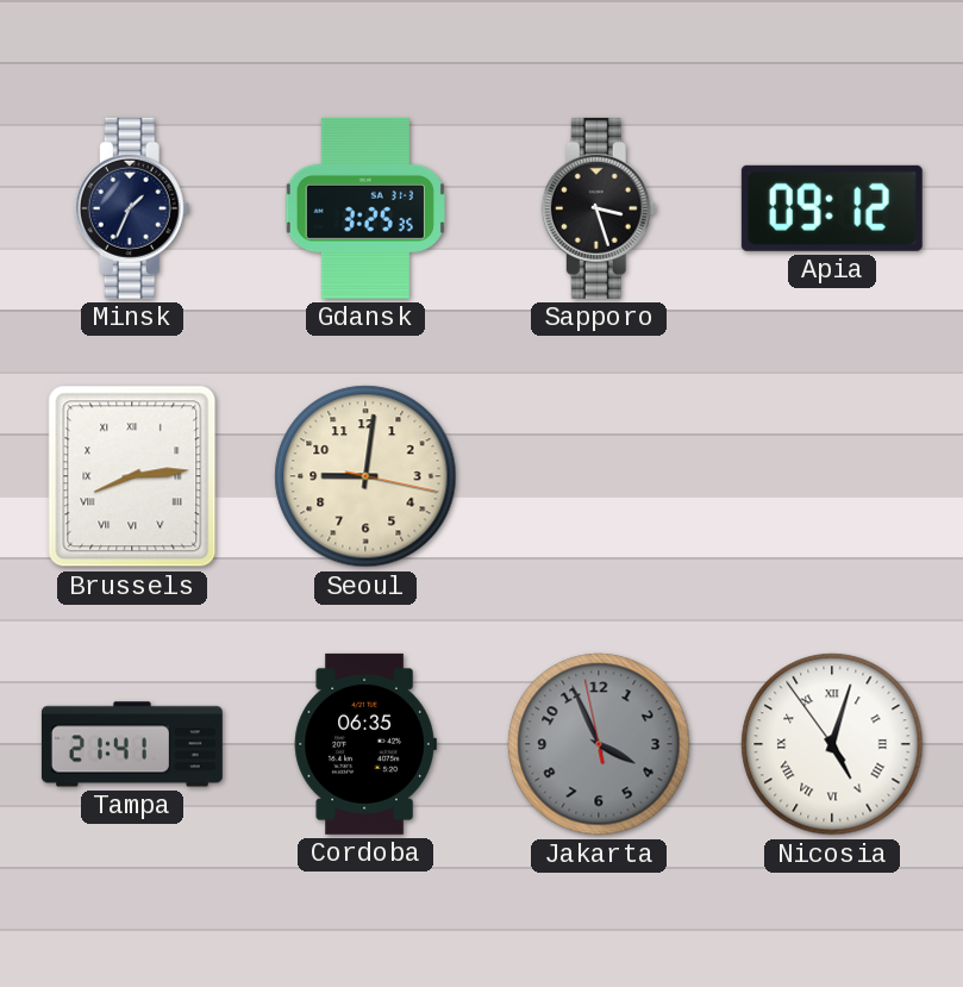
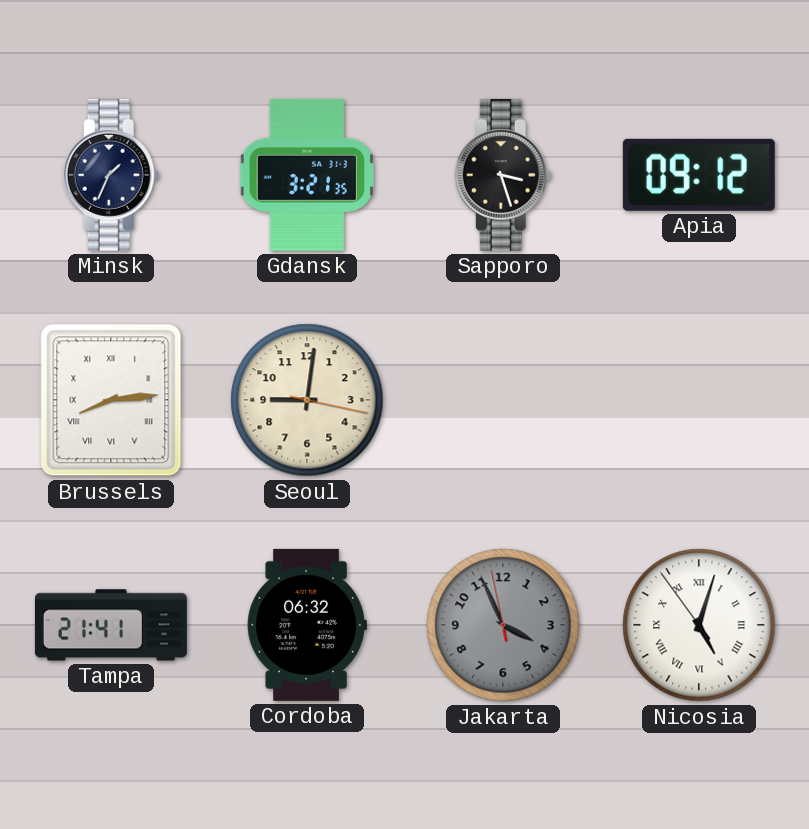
Gdansk: 3:25 -> 3:21 (307, 175)
Cordoba: 06:35 -> 06:32 (307, 625)
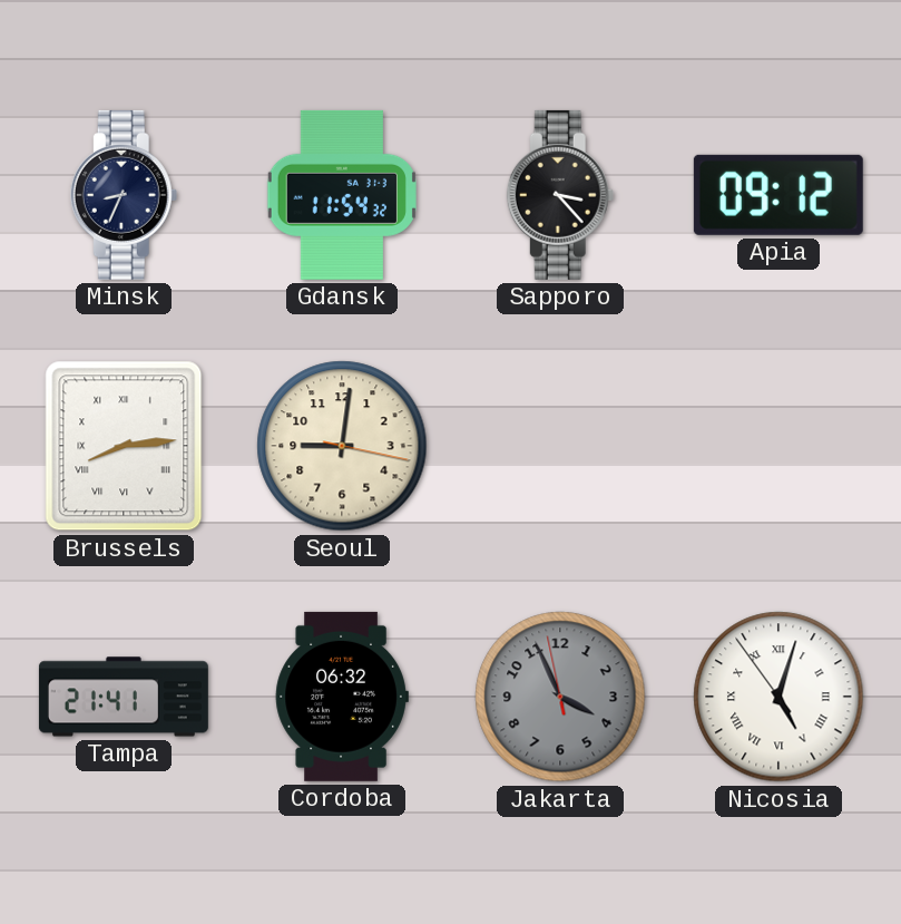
Minsk: 1:34 -> 8:34 (124, 195)
Gdansk: 3:21 -> 11:54 (342, 195)
Sapporo: 3:27 -> 3:23 (560, 195)
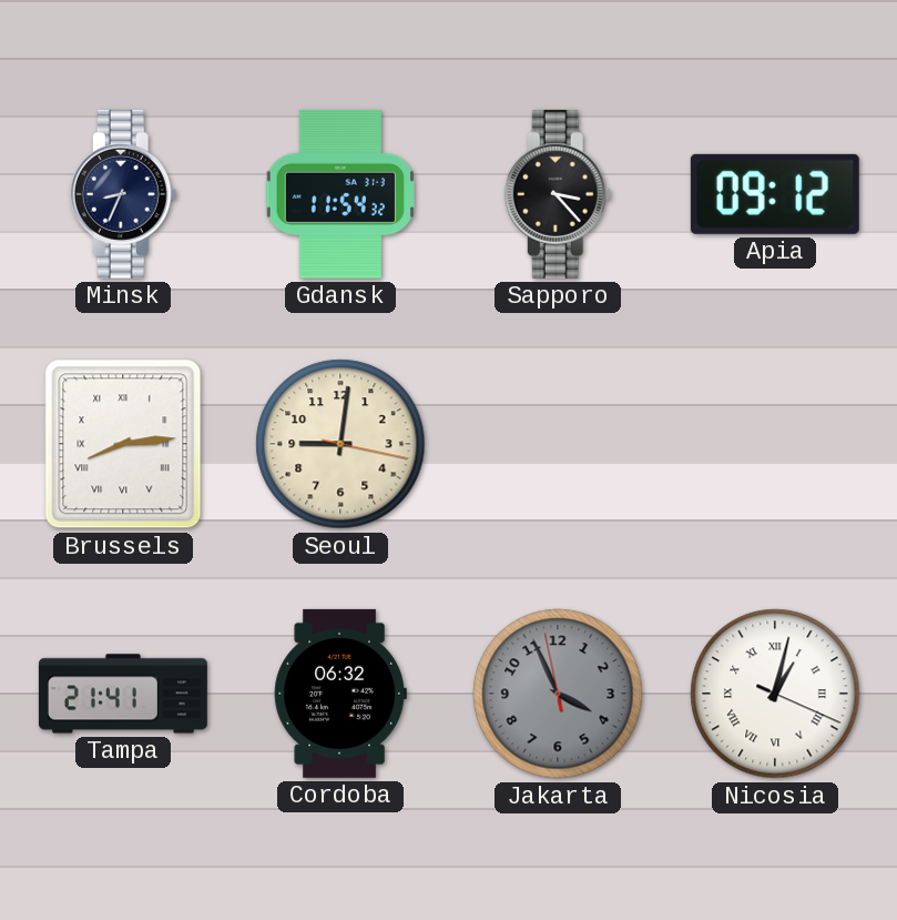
Nicosia: 5:02 -> 1:02 (775, 694)
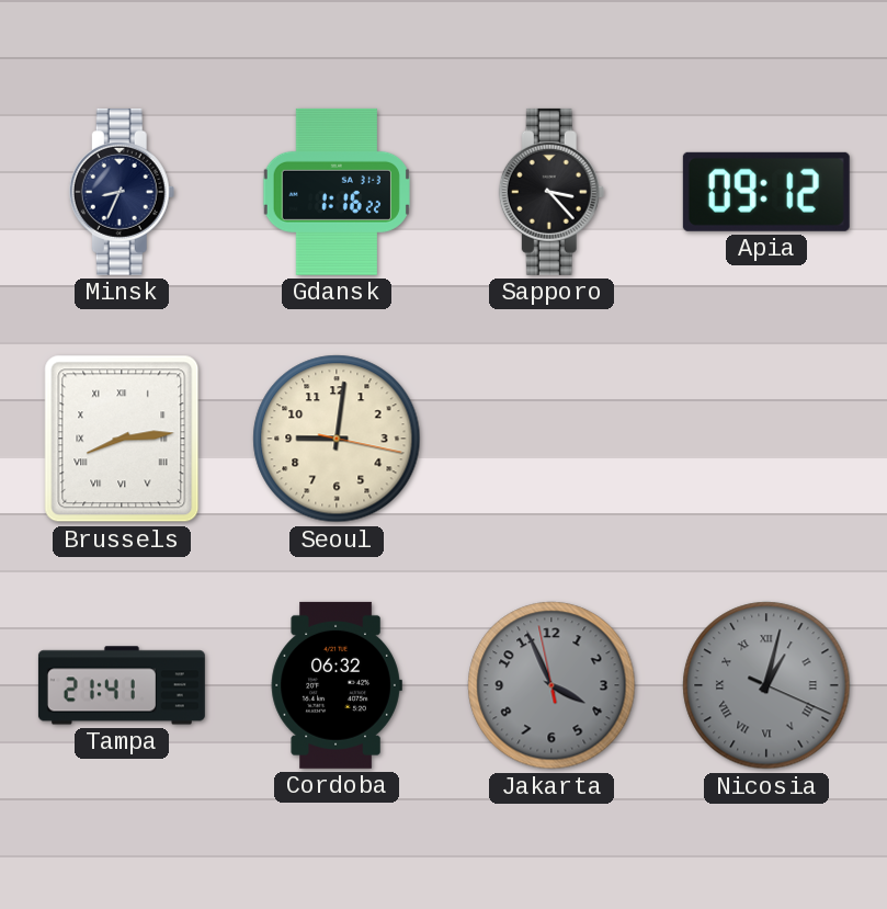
Gdansk: 11:54 -> 1:16 (337, 192)
Nicosia dial: white -> grey (766, 685)
